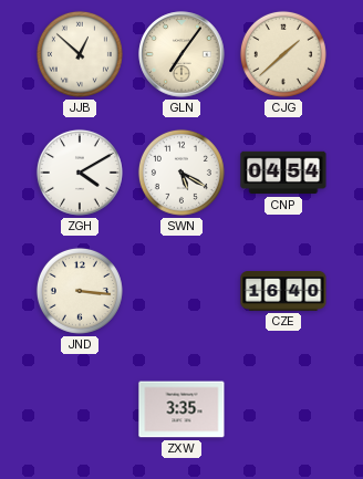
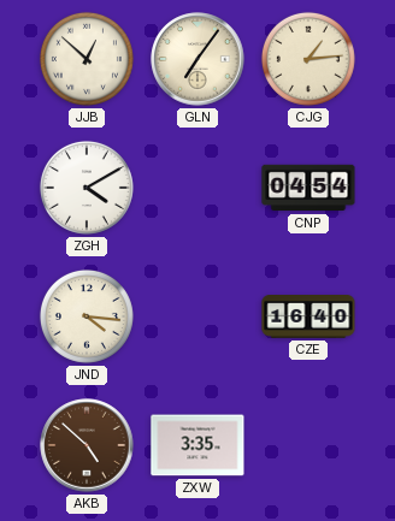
CJG: 1:38 -> 1:14 (308, 59)
SWN: 5:20 -> none (181, 173)
JND: 3:16 -> 4:16 (87, 316)
AKB: none -> 4:52 (87, 445)
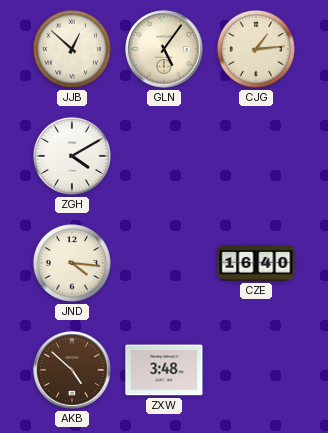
GLN: 7:06 -> 5:06 (164, 49)
CNP: 04:54 -> none (308, 188)
ZXW: 3:35 -> 3:48 (164, 370)
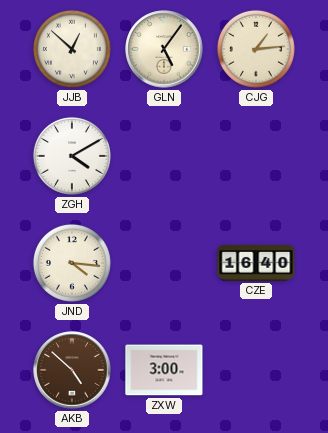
ZXW: 3:48 -> 3:00 (164, 370)
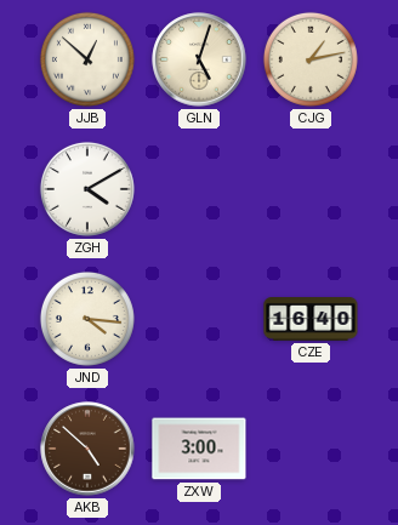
GLN: 5:06 -> 5:03 (199, 59)
CJG: 1:14 -> 1:13 (311, 59)
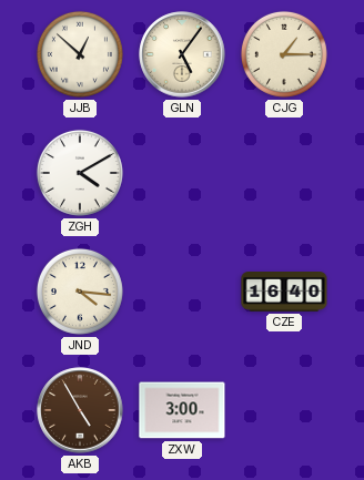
GLN: 5:03 -> 5:06 (182, 54)
CJG: 1:13 -> 1:15 (284, 54)
AKB: 4:52 -> 4:55 (80, 410)
